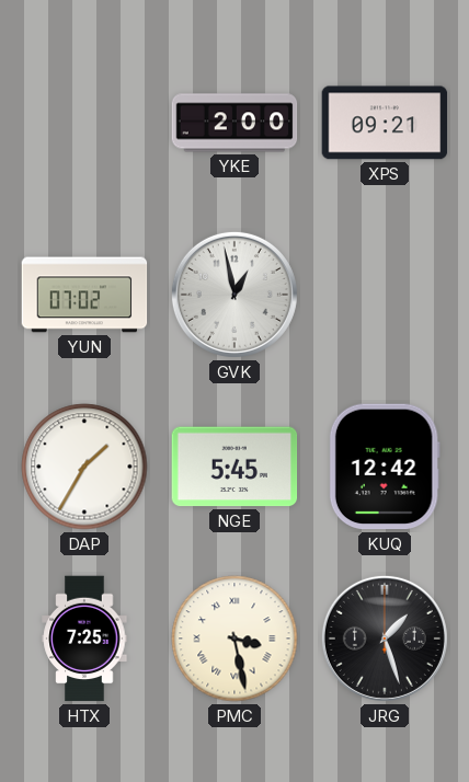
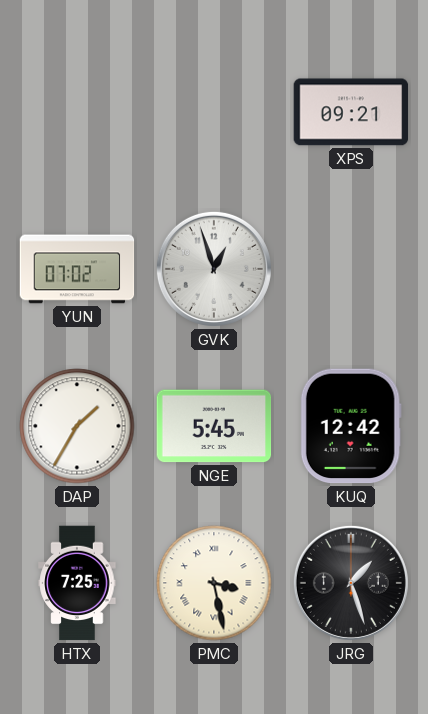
YKE: 2:00 -> none (234, 123)
GVK: 12:58 -> 12:57 (214, 269)
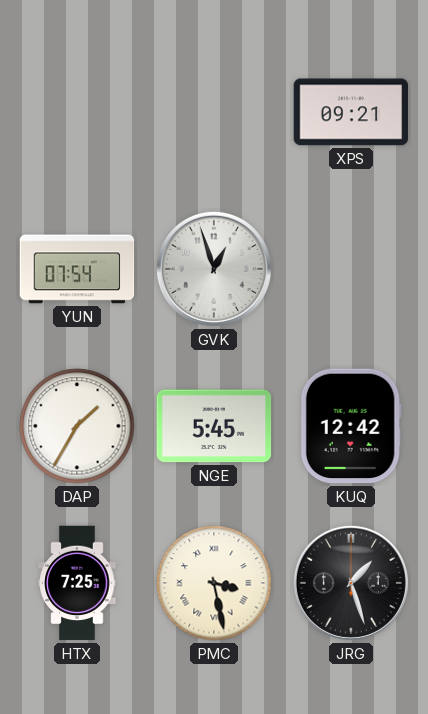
YUN: 07:02 -> 07:54 (77, 269)
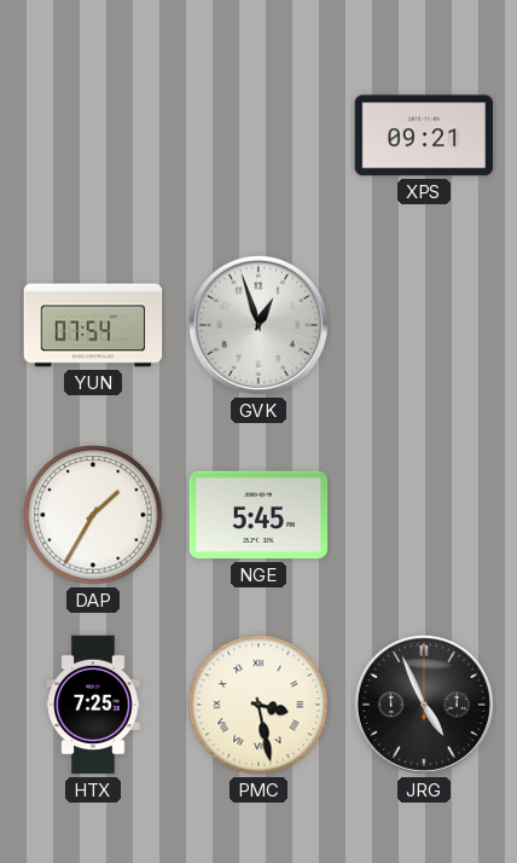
KUQ: 12:42 -> none (351, 426)
JRG: 1:27 -> 4:56 (424, 705)
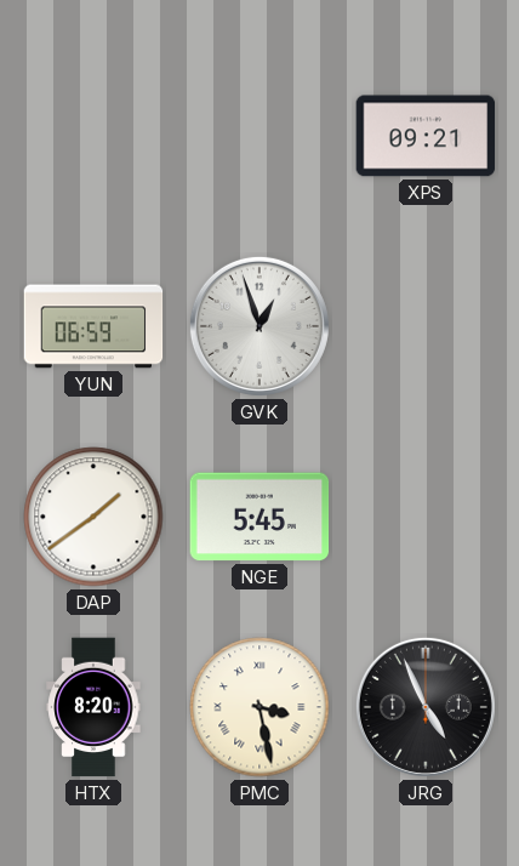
YUN: 07:54 -> 06:59 (93, 326)
DAP: 1:35 -> 1:39 (93, 517)
HTX: 7:25 -> 8:20 (93, 707)
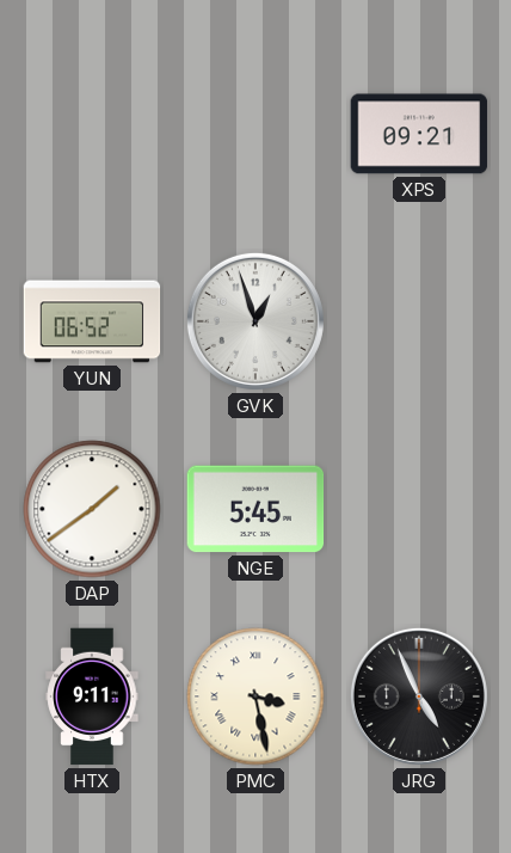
YUN: 06:59 -> 06:52 (92, 321)
HTX: 8:20 -> 9:11 (92, 696)
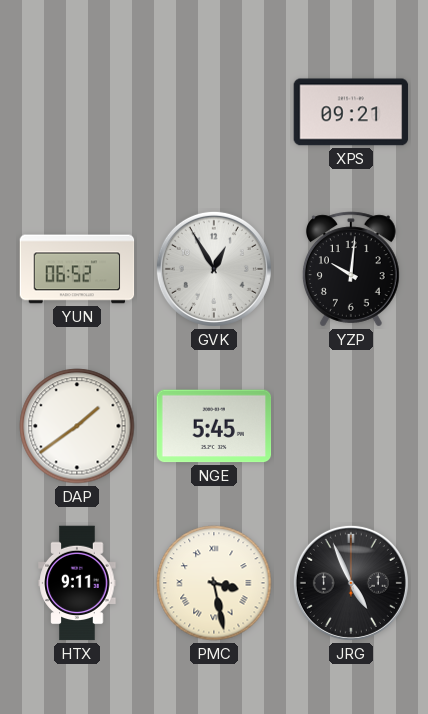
GVK: 12:57 -> 12:55 (214, 269)
YZP: none -> 10:01 (351, 269)
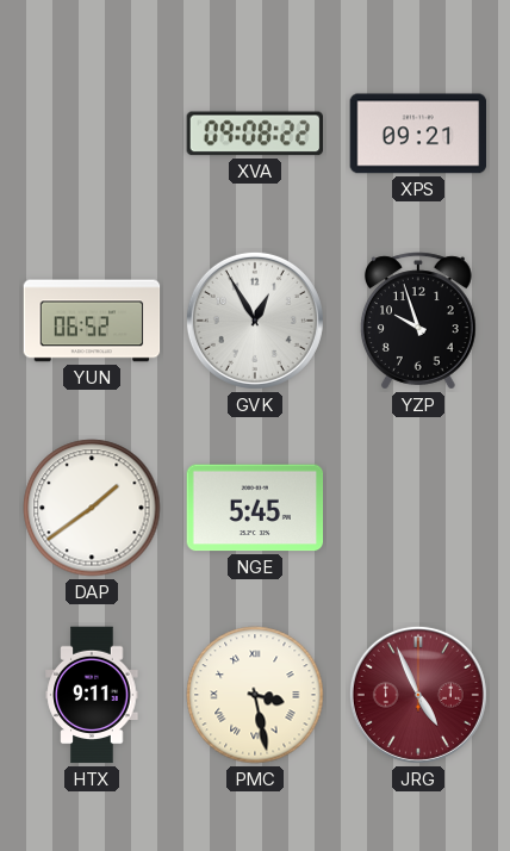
XVA: none -> 09:08 (254, 133)
YZP: 10:01 -> 9:57 (418, 321)
JRG dial: black -> burgundy (418, 695)
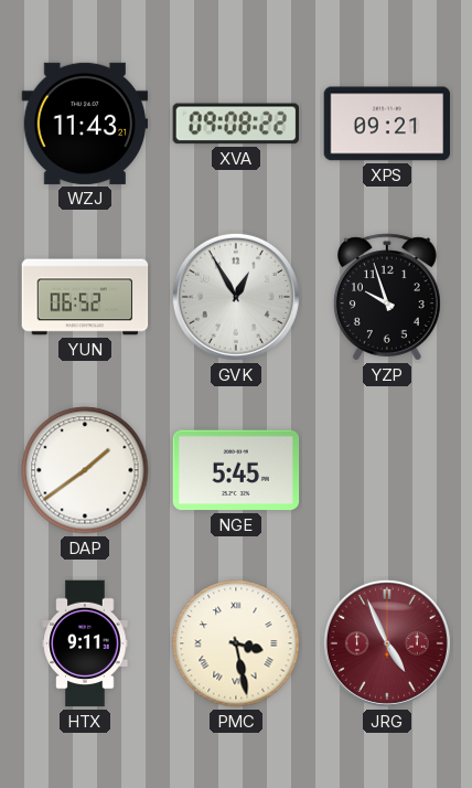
WZJ: none -> 11:43 (85, 124)
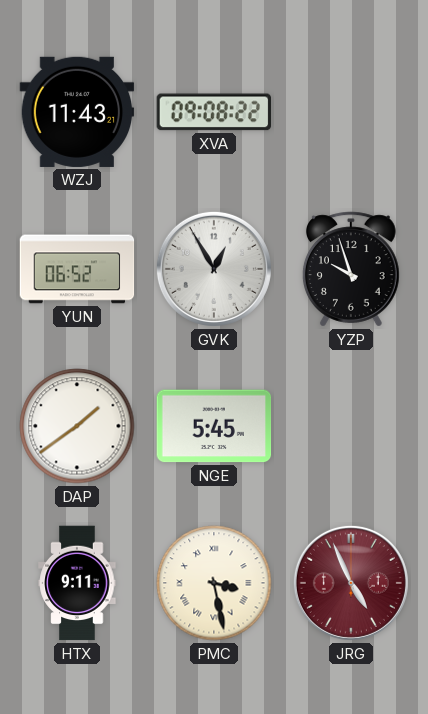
XPS: 09:21 -> none (387, 124)
